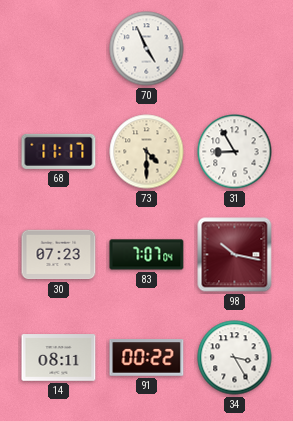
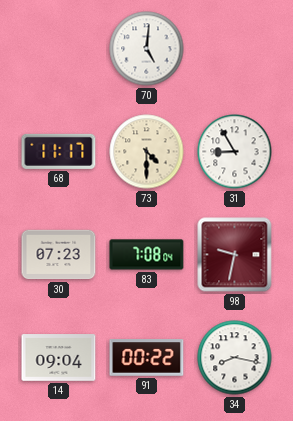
70: 4:56 -> 5:01 (147, 49)
83: 7:07 -> 7:08 (147, 255)
98: 10:17 -> 9:32 (235, 255)
14: 08:11 -> 09:04 (59, 358)
34: 3:25 -> 8:17 (235, 358)
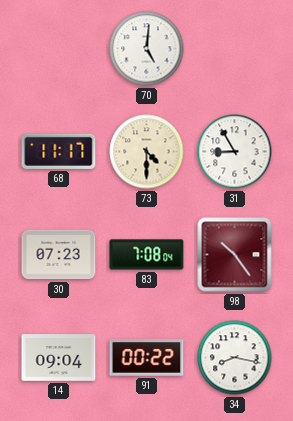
98: 9:32 -> 10:24 (235, 255)
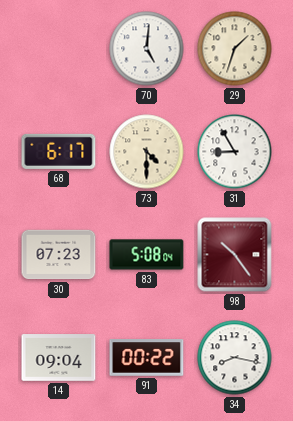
29: none -> 1:33 (235, 49)
68: 11:17 -> 6:17 (59, 151)
83: 7:08 -> 5:08 (147, 255)
